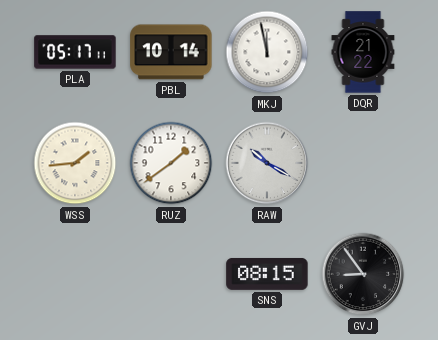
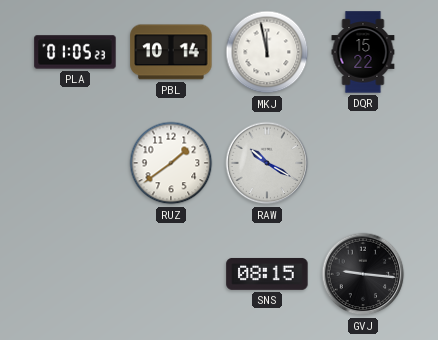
PLA: 05:17 -> 01:05 (75, 52)
DQR: 21:22 -> 15:22 (363, 52)
WSS: 1:44 -> none (75, 163)
GVJ: 8:54 -> 9:16 (363, 274)
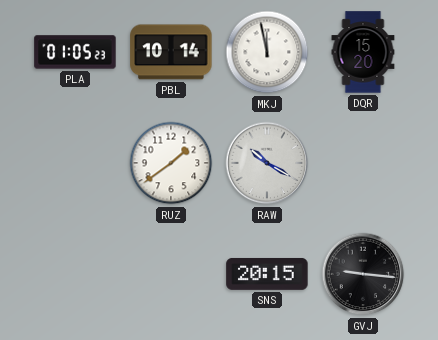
DQR: 15:22 -> 15:20 (363, 52)
SNS: 08:15 -> 20:15 (267, 274)
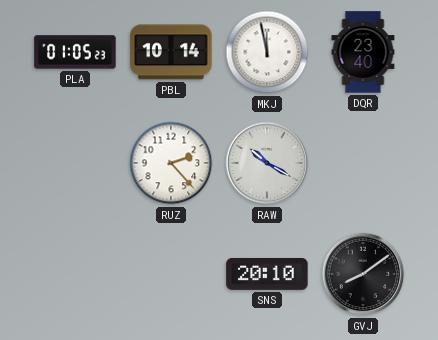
DQR: 15:20 -> 23:40 (363, 52)
RUZ: 1:39 -> 2:23 (171, 163)
SNS: 20:15 -> 20:10 (267, 274)
GVJ: 9:16 -> 8:09 (363, 274)
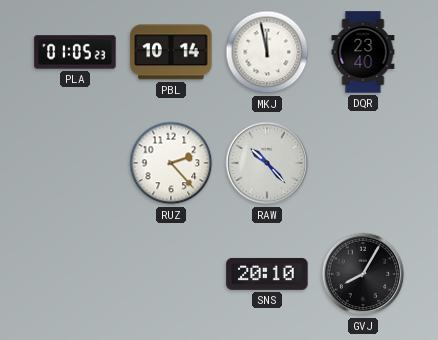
RAW: 10:20 -> 10:23 (267, 163)
GVJ: 8:09 -> 8:05 (363, 274)
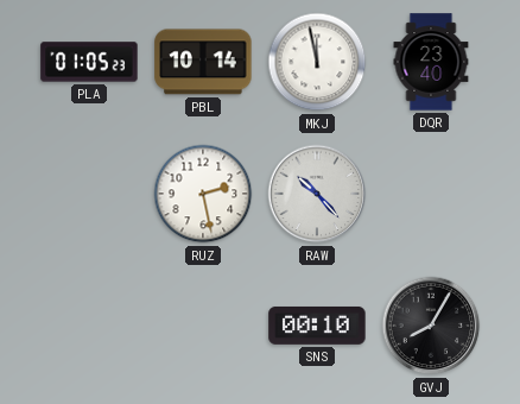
RUZ: 2:23 -> 2:28 (203, 194)
SNS: 20:10 -> 00:10 (317, 326)
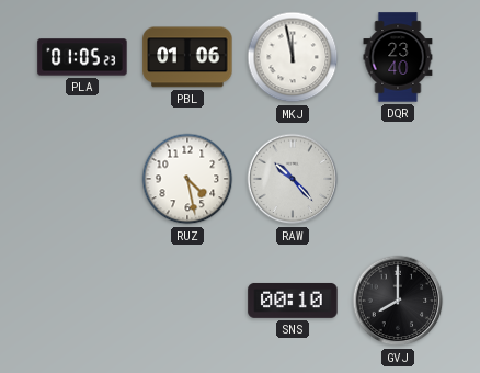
PBL: 10:14 -> 01:06 (187, 57)
RUZ: 2:28 -> 4:28 (187, 179)
GVJ: 8:05 -> 8:00 (398, 301)
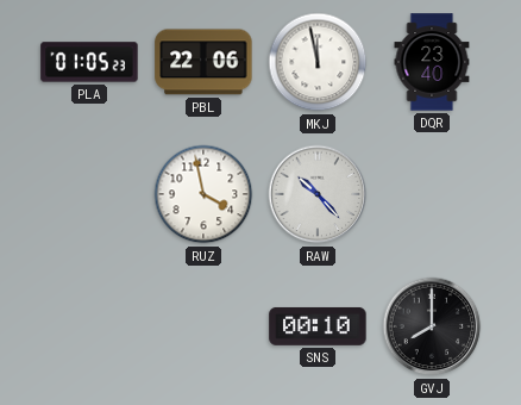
PBL: 01:06 -> 22:06 (203, 62)
RUZ: 4:28 -> 3:58 (203, 194)
